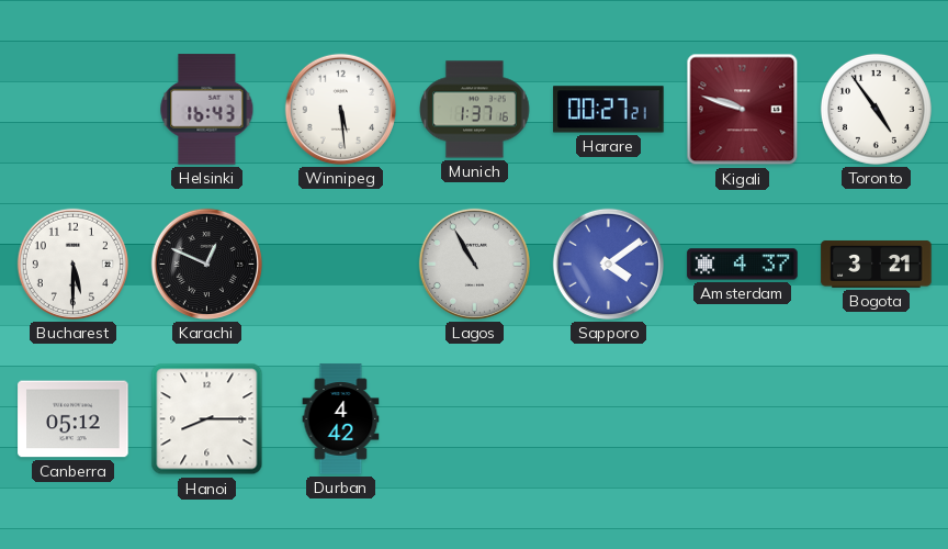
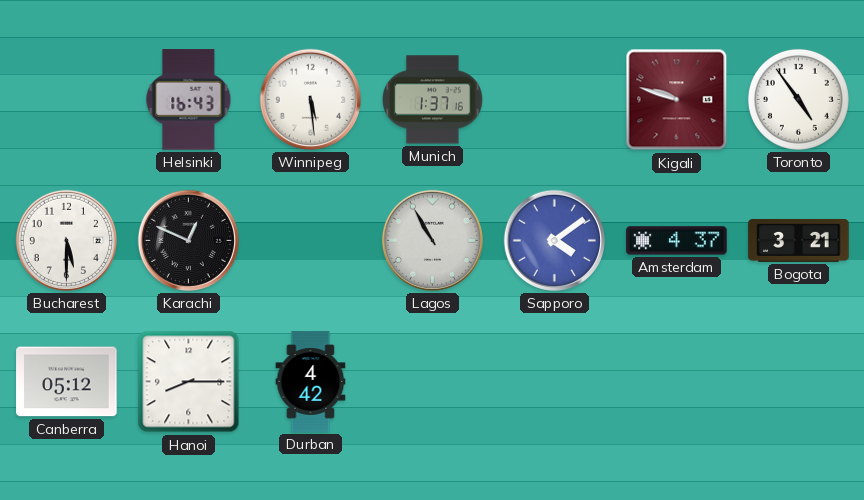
Harare: 00:27 -> none (609, 110)
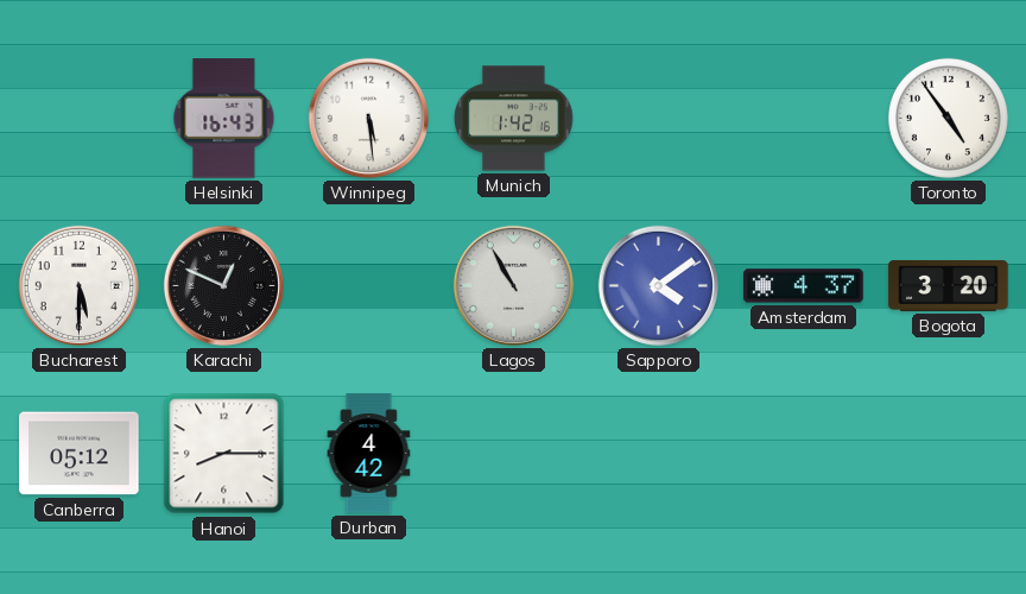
Munich: 1:37 -> 1:42 (514, 119)
Kigali: 9:48 -> none (677, 100)
Bogota: 3:21 -> 3:20 (949, 285)
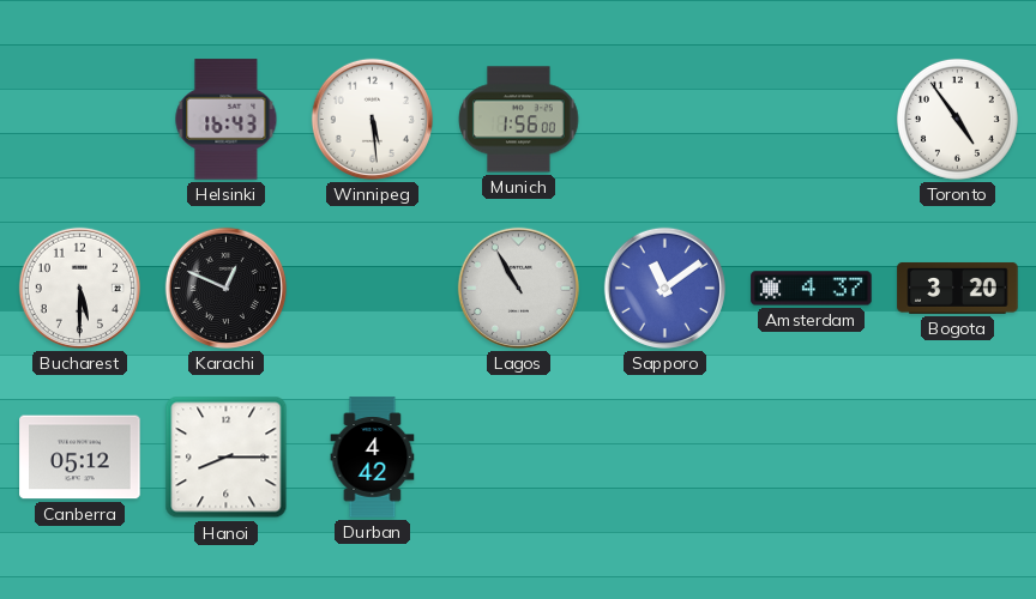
Munich: 1:42 -> 1:56 (519, 120)
Sapporo: 4:09 -> 11:09 (664, 288)
